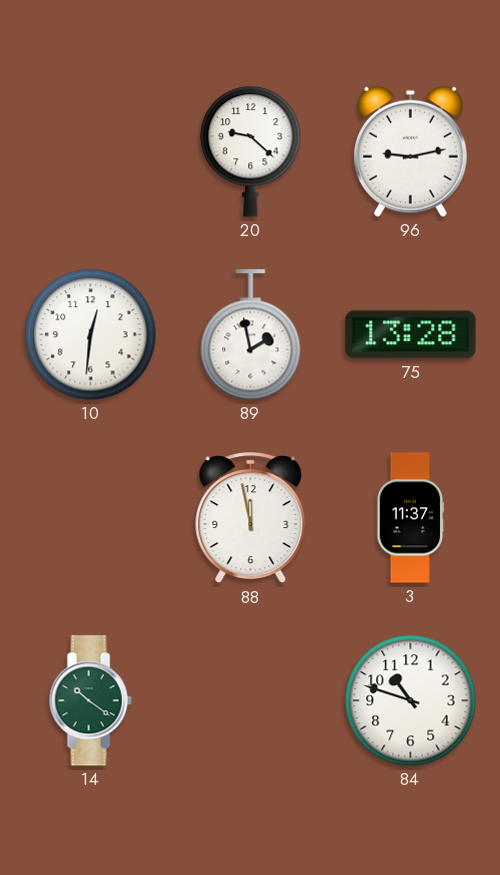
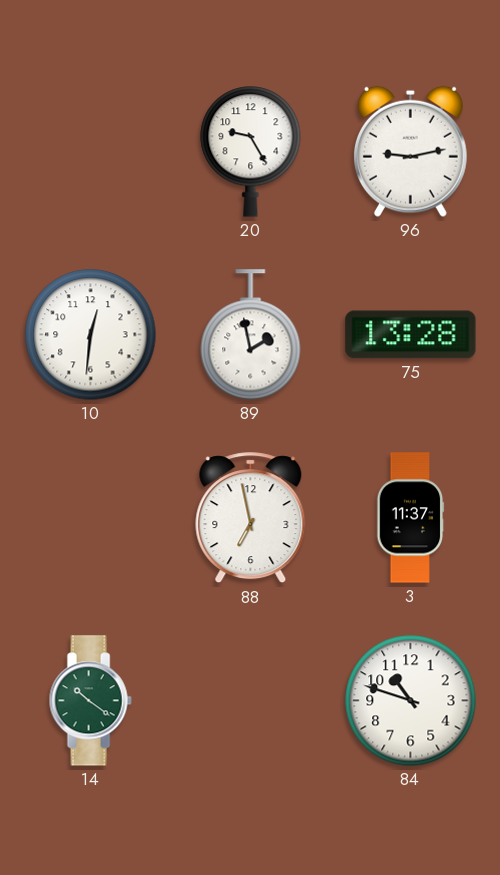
20: 9:22 -> 9:25 (251, 152)
88: 11:58 -> 6:58 (251, 518)
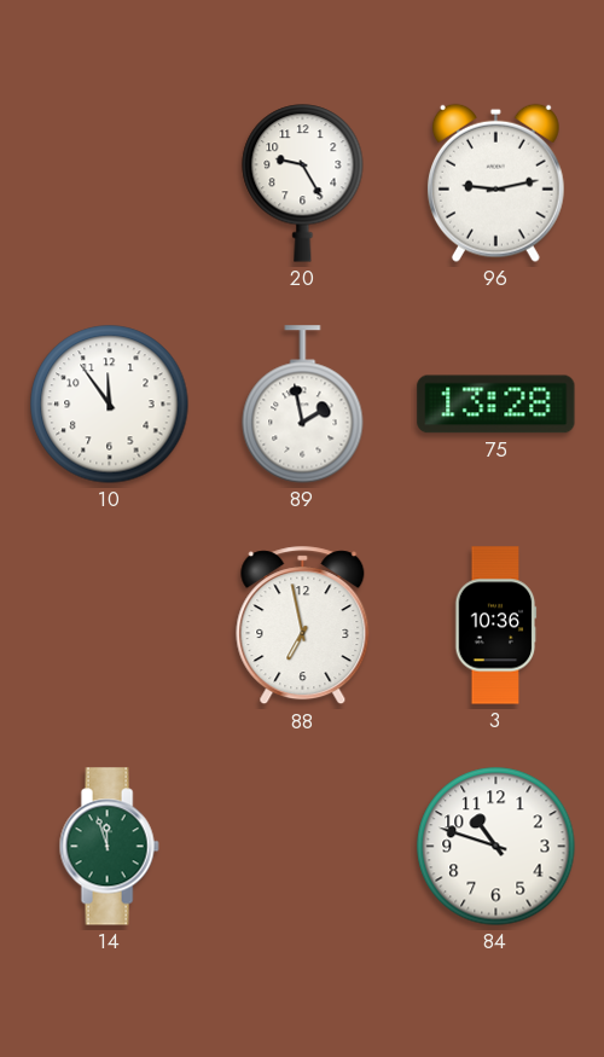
10: 12:31 -> 11:54 (110, 405)
3: 11:37 -> 10:36 (495, 626)
14: 10:21 -> 11:57 (109, 847)
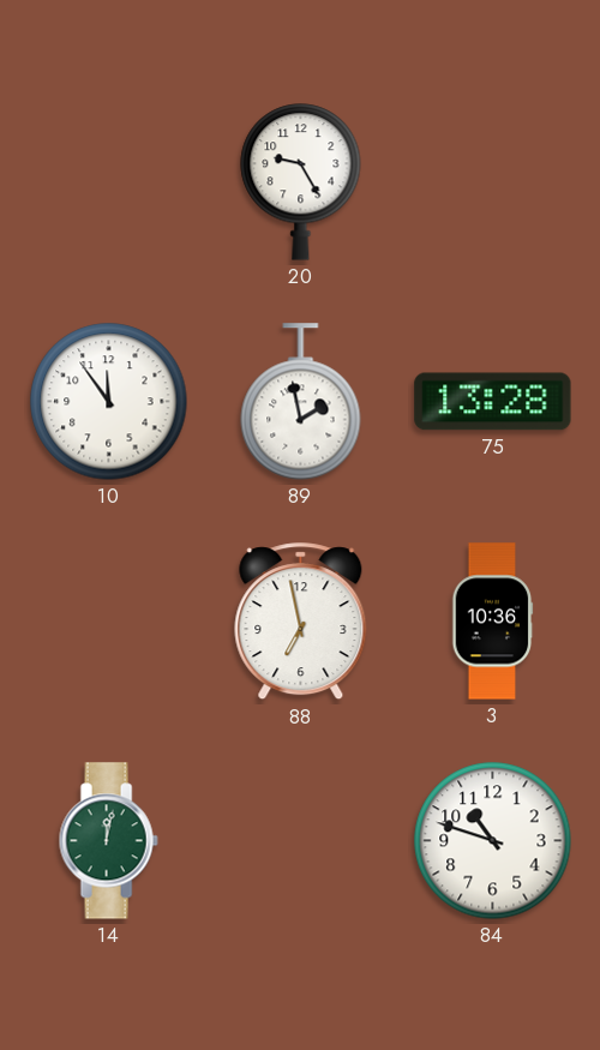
96: 9:13 -> none (495, 182)
14: 11:57 -> 12:02 (108, 841)
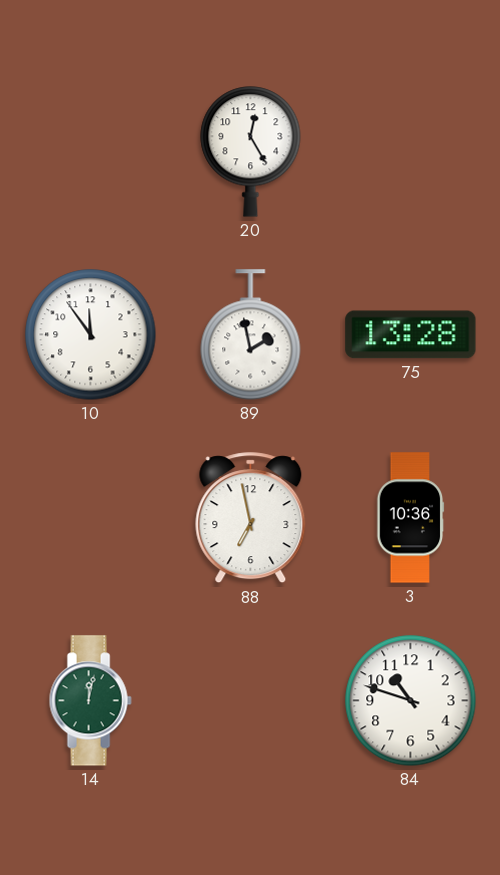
20: 9:25 -> 12:25 (251, 152)
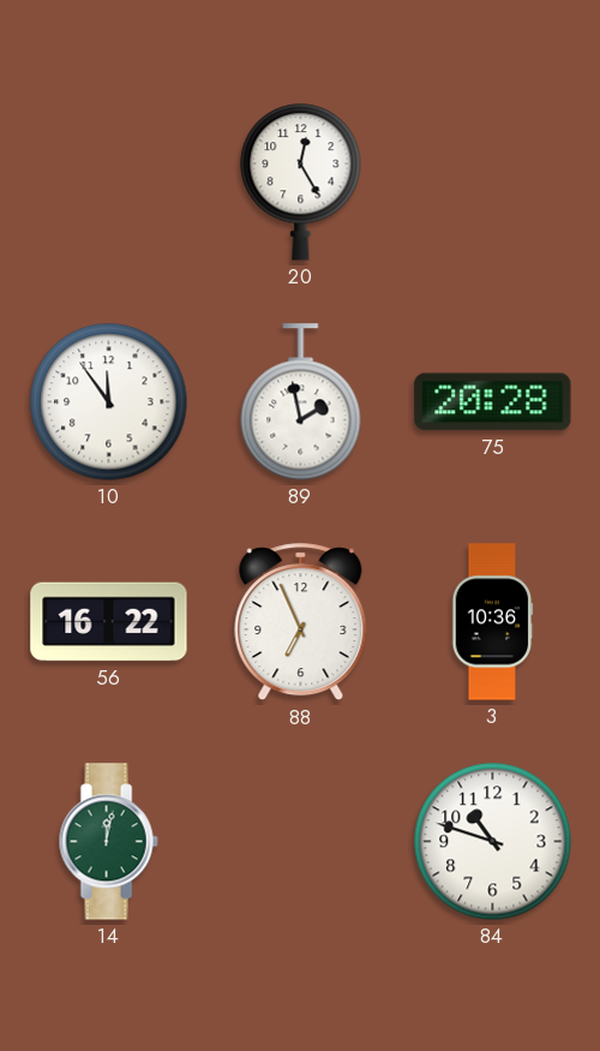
75: 13:28 -> 20:28 (493, 402)
56: none -> 16:22 (109, 622)
88: 6:58 -> 6:56 (301, 622)
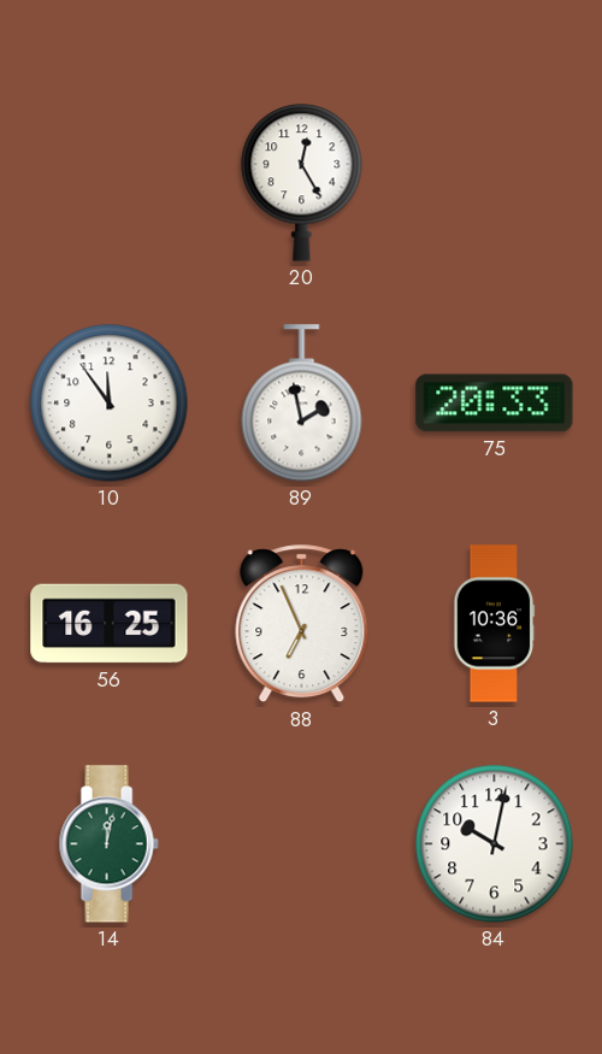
75: 20:28 -> 20:33 (495, 404)
56: 16:22 -> 16:25 (110, 624)
84: 10:48 -> 10:02 (495, 844)
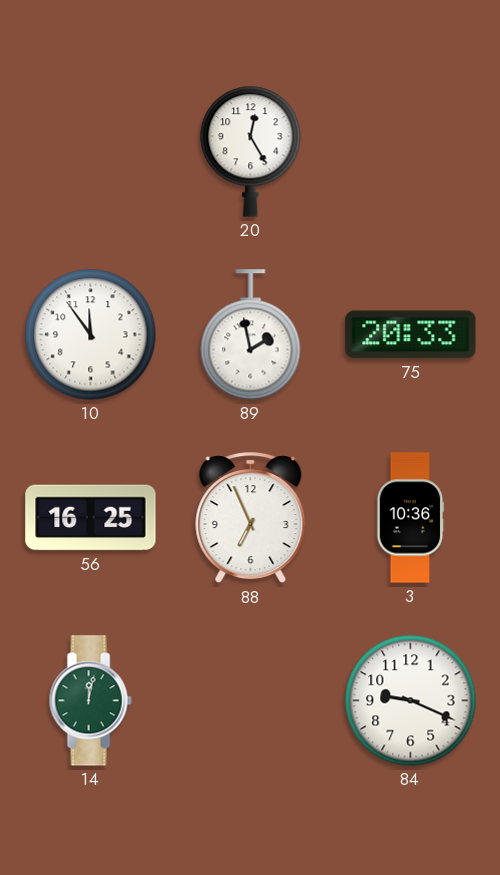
84: 10:02 -> 9:19 (411, 701)
